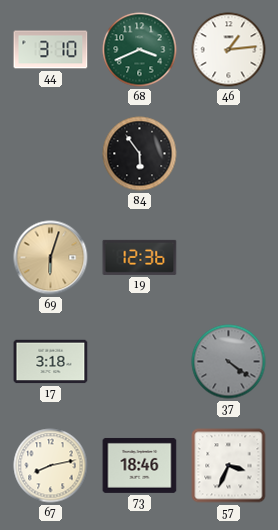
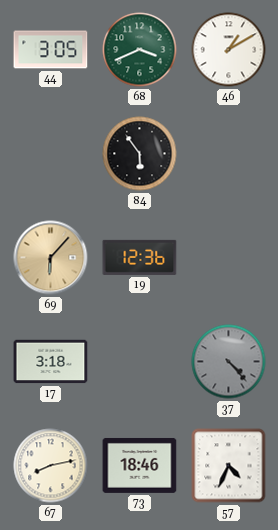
44: 3:10 -> 3:05 (51, 50)
46: 1:14 -> 1:10 (229, 50)
69: 6:03 -> 6:07 (51, 258)
37: 4:21 -> 4:23 (229, 362)
57: 3:34 -> 4:34 (229, 466)
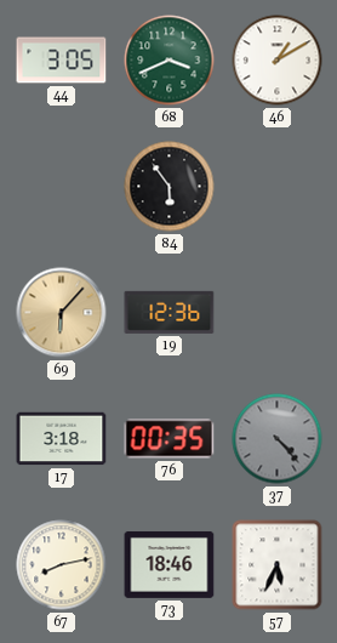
76: none -> 00:35 (170, 439)
57: 4:34 -> 5:34 (278, 565)
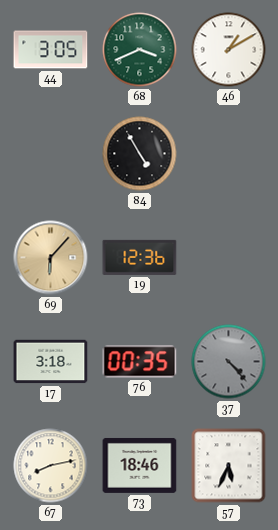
84: 5:54 -> 4:55 (140, 154)
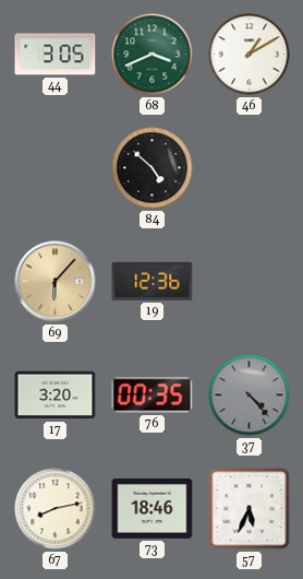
84: 4:55 -> 4:52 (153, 168)
17: 3:18 -> 3:20 (56, 395)
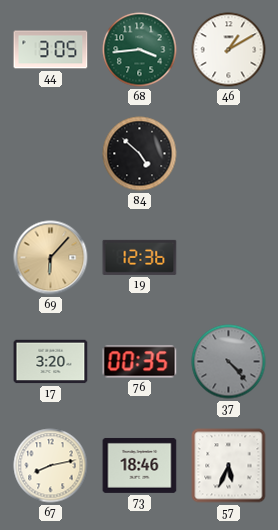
68: 3:41 -> 3:44 (140, 50)
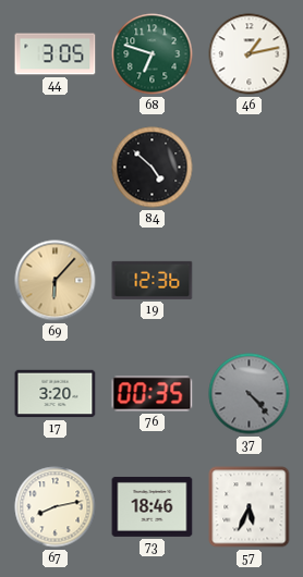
68: 3:44 -> 6:48 (153, 54)
46: 1:10 -> 1:13 (250, 54)
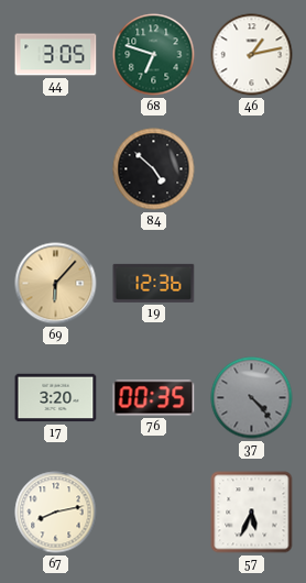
73: 18:46 -> none (153, 506)
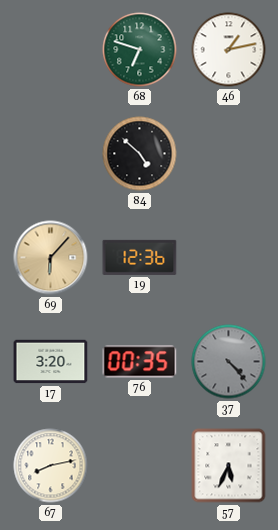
44: 3:05 -> none (56, 55)
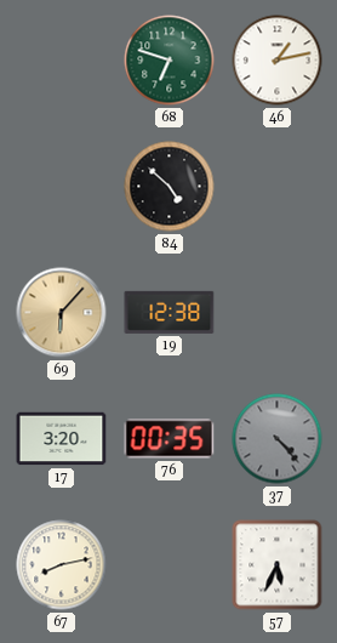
19: 12:36 -> 12:38 (170, 312)
